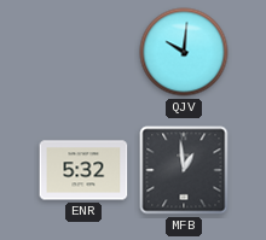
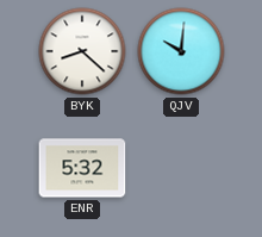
BYK: none -> 8:22 (82, 51)
MFB: 12:59 -> none (184, 170)
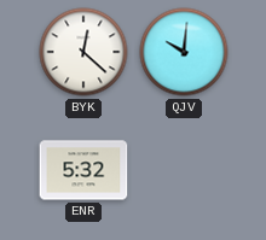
BYK: 8:22 -> 12:22 (83, 52)
